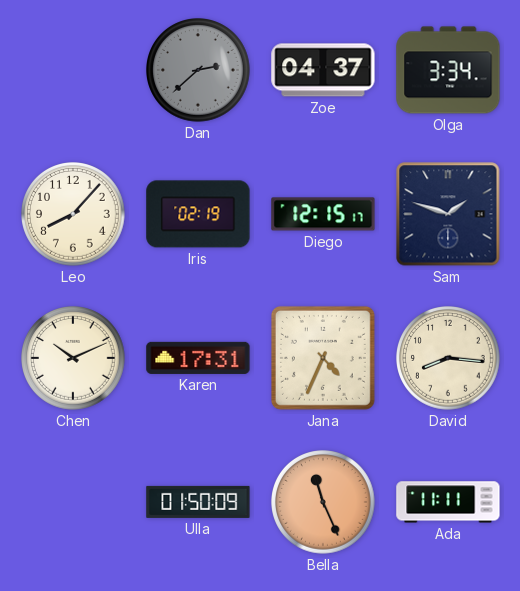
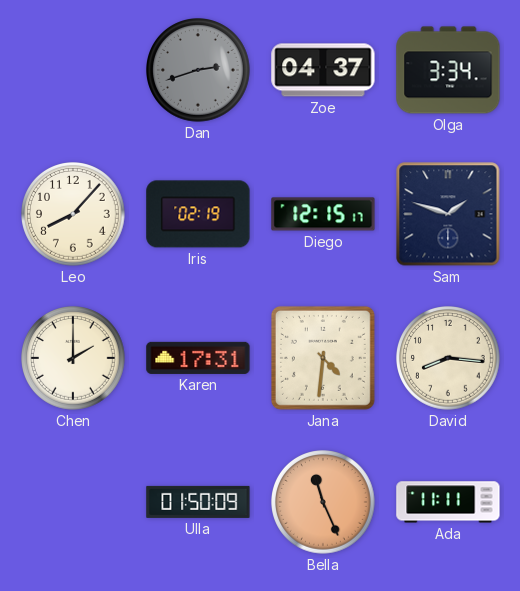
Dan: 2:38 -> 2:42 (199, 71)
Chen: 10:11 -> 2:00 (74, 359)
Jana: 4:34 -> 4:31 (323, 358)
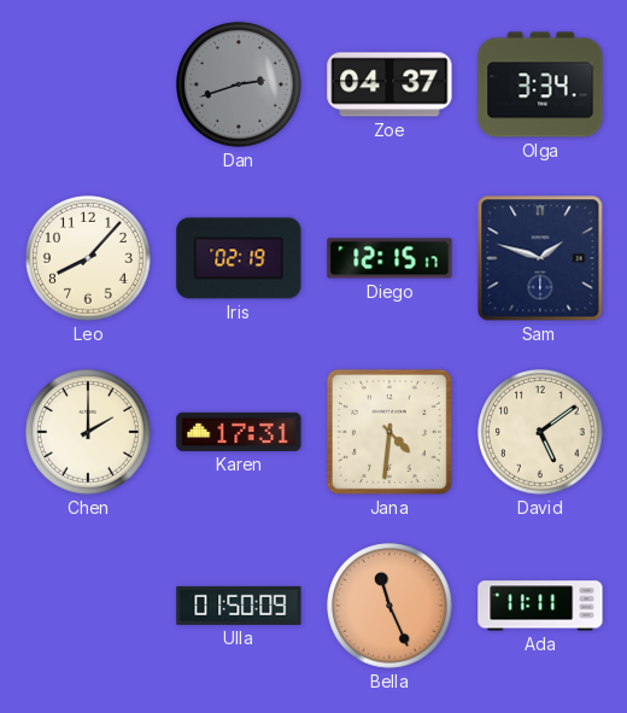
David: 8:16 -> 5:09 (541, 433)
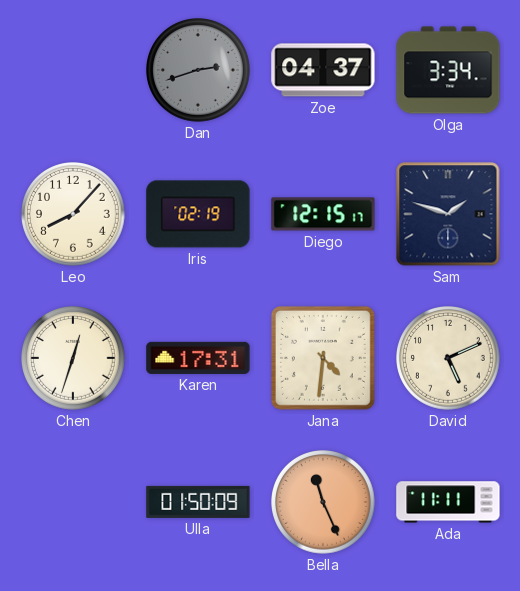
Chen: 2:00 -> 12:33 (74, 359)
David: 5:09 -> 5:11 (449, 359)
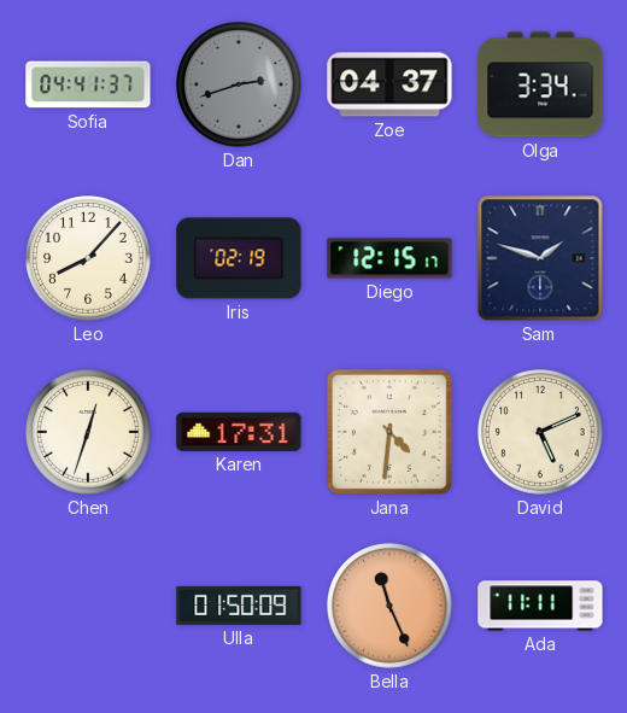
Sofia: none -> 04:41 (88, 84)
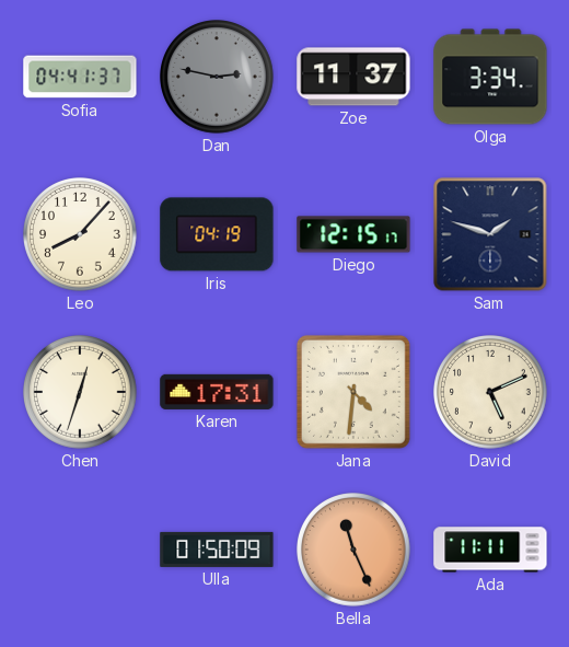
Dan: 2:42 -> 2:47 (218, 78)
Zoe: 04:37 -> 11:37 (353, 77)
Iris: 02:19 -> 04:19 (217, 234)
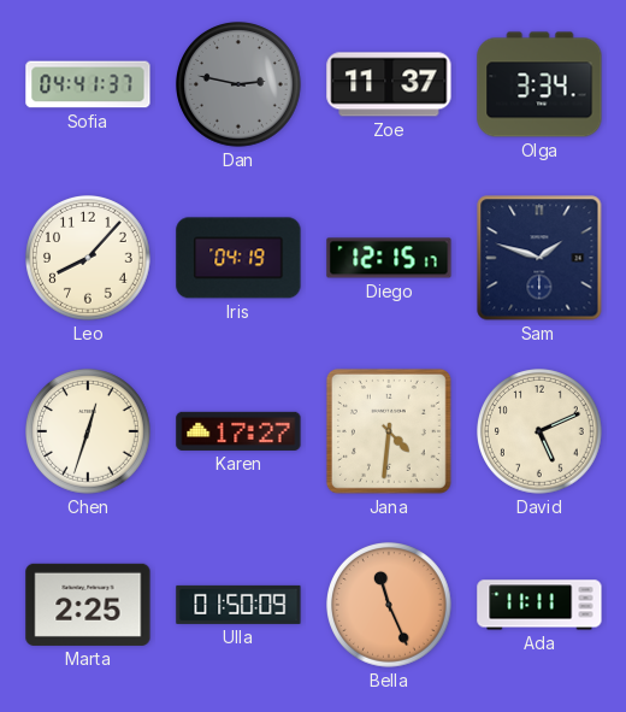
Karen: 17:31 -> 17:27 (238, 431)
Marta: none -> 2:25 (88, 605)
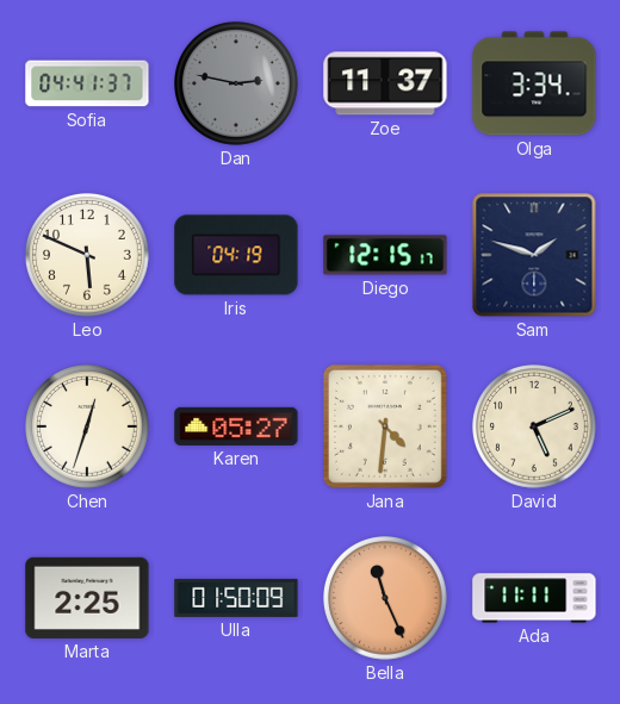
Leo: 8:07 -> 5:49 (88, 256)
Karen: 17:27 -> 05:27 (236, 426)
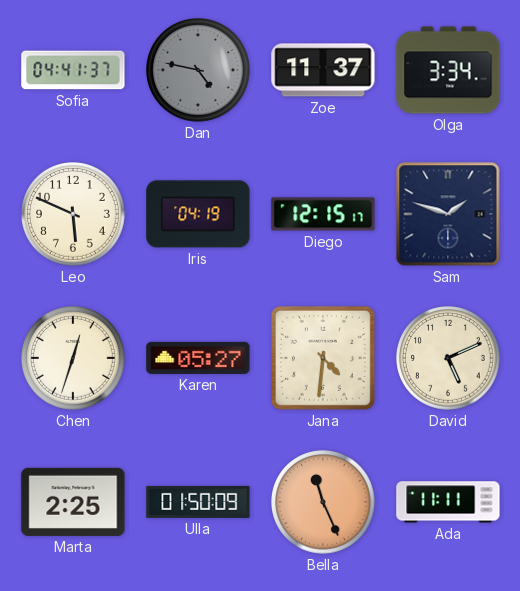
Dan: 2:47 -> 4:47 (199, 71)
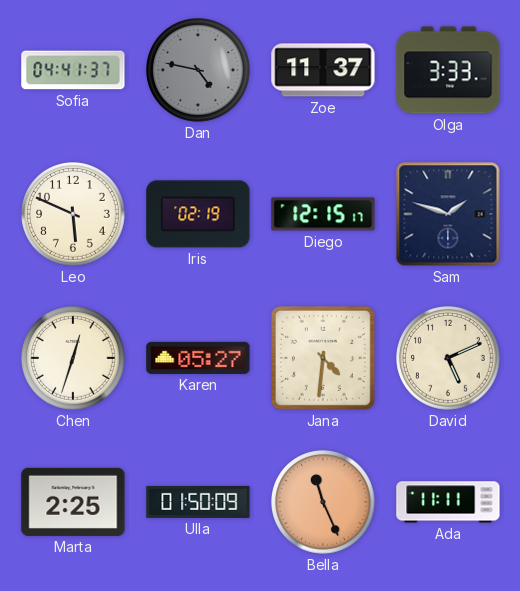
Olga: 3:34 -> 3:33 (448, 70)
Iris: 04:19 -> 02:19 (198, 214)
